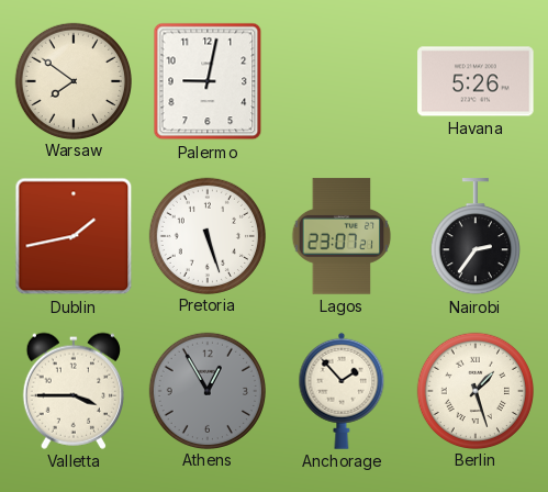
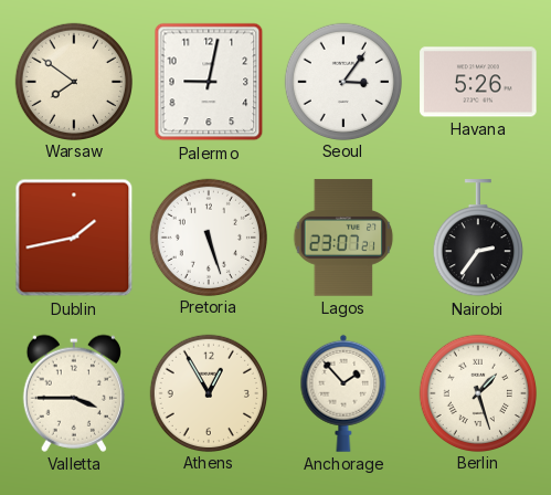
Seoul: none -> 3:06 (342, 81)
Athens dial: grey -> cream (208, 392)
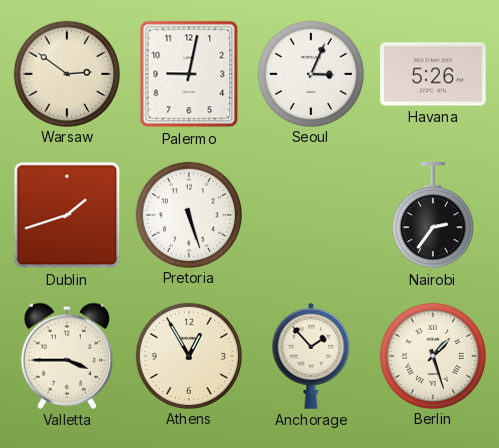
Warsaw: 7:51 -> 2:51 (66, 73)
Seoul: 3:06 -> 3:04 (310, 73)
Dublin: 1:43 -> 1:42 (67, 215)
Lagos: 23:07 -> none (343, 238)
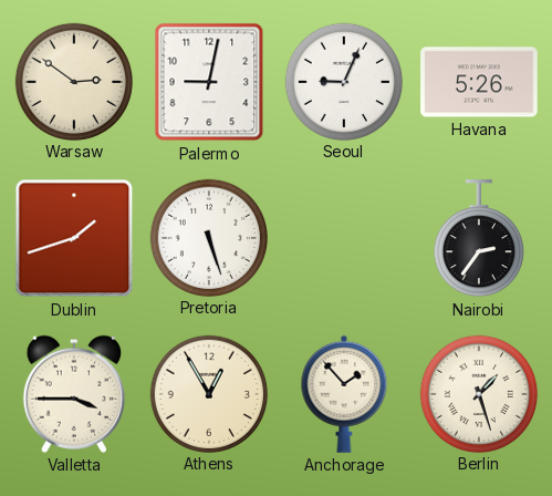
Seoul: 3:04 -> 9:04 (343, 81)
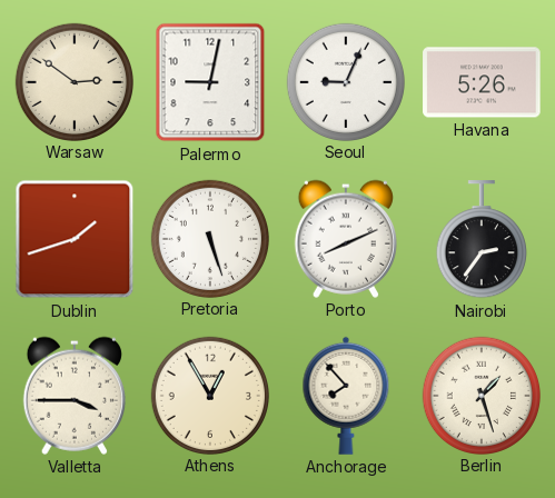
Porto: none -> 8:11 (346, 239)
Anchorage: 1:53 -> 7:53 (346, 396)
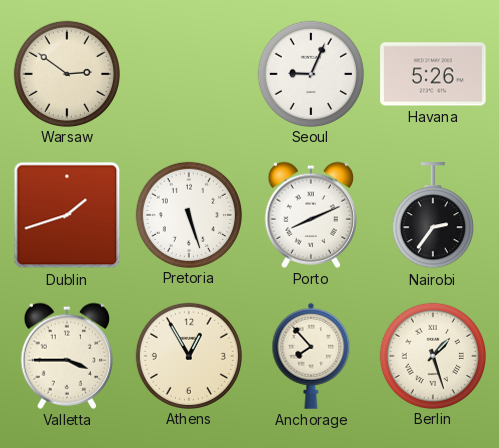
Palermo: 9:02 -> none (210, 82)
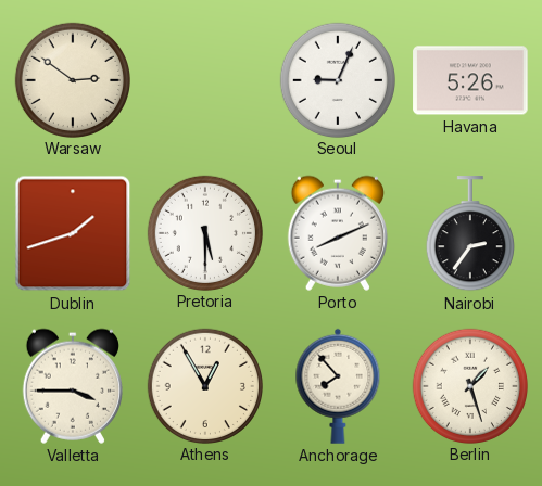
Pretoria: 5:27 -> 5:30 (204, 232)
